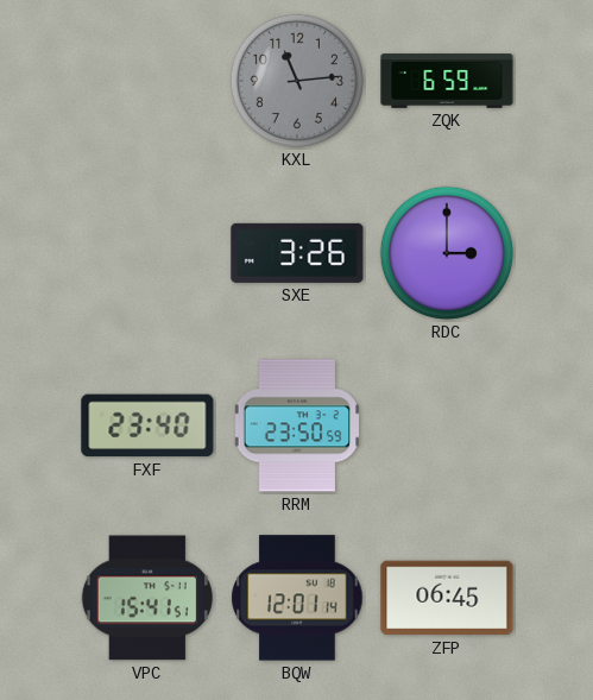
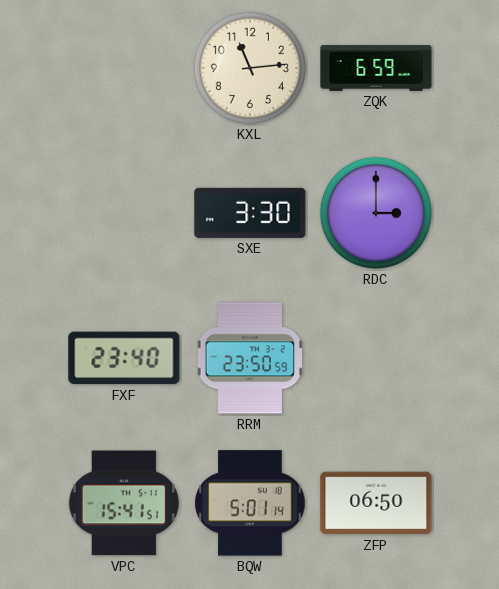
KXL dial: grey -> cream (250, 68)
SXE: 3:26 -> 3:30 (250, 213)
BQW: 12:01 -> 5:01 (250, 503)
ZFP: 06:45 -> 06:50 (376, 503)
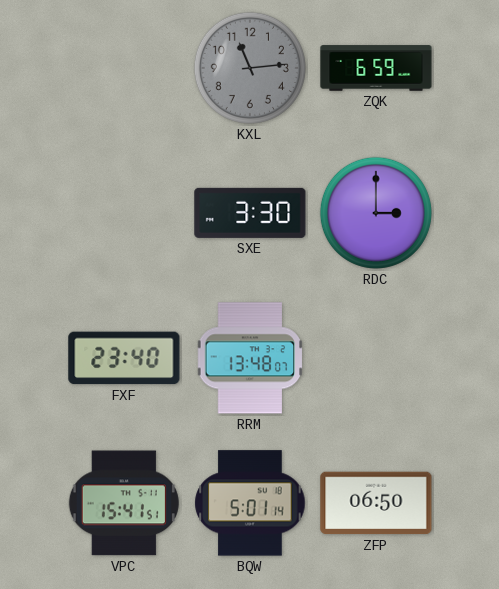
KXL dial: cream -> grey (250, 68)
RRM: 23:50 -> 13:48 (250, 358)
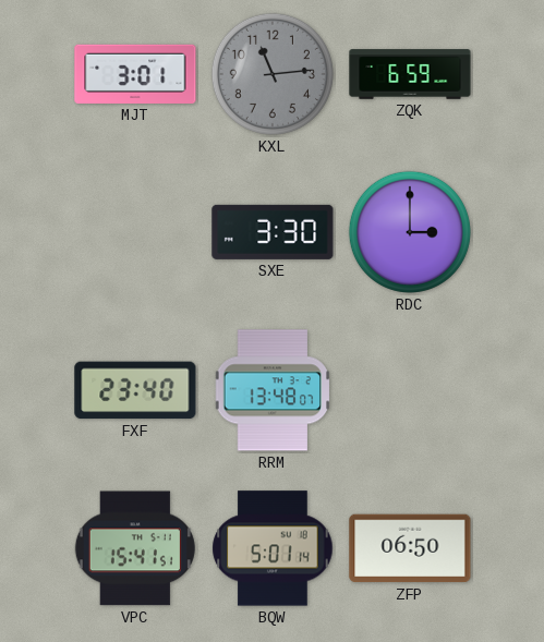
MJT: none -> 3:01 (135, 74)
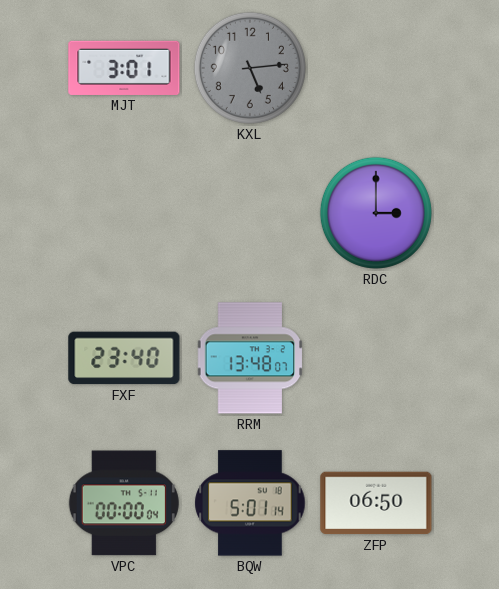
KXL: 11:14 -> 5:14 (250, 68)
ZQK: 6:59 -> none (410, 74)
SXE: 3:30 -> none (273, 232)
VPC: 15:41 -> 00:00 (124, 503)
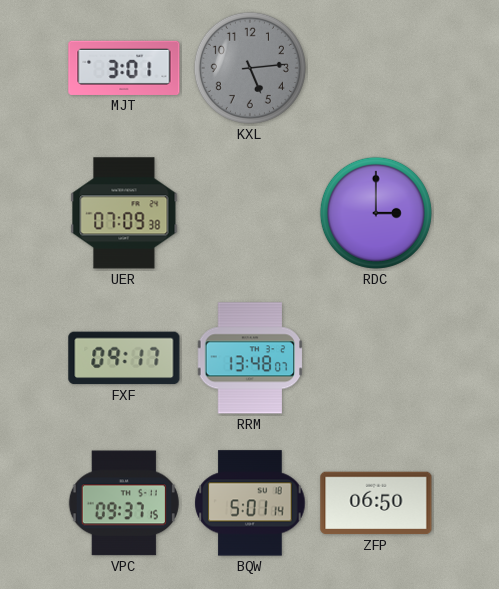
UER: none -> 07:09 (124, 213)
FXF: 23:40 -> 09:17 (124, 358)
VPC: 00:00 -> 09:37 (124, 503)
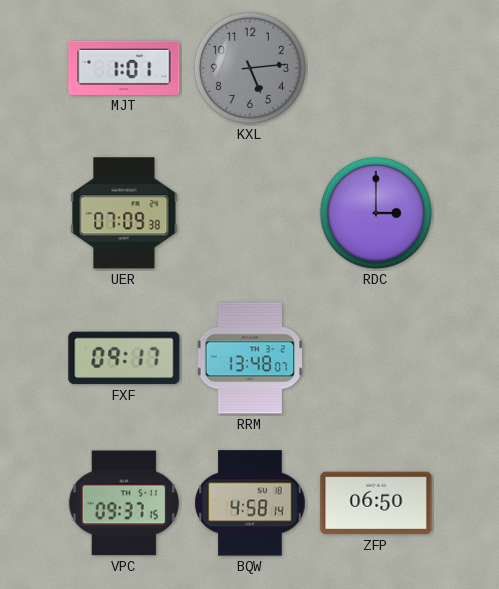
MJT: 3:01 -> 1:01 (124, 68)
BQW: 5:01 -> 4:58 (250, 503)
